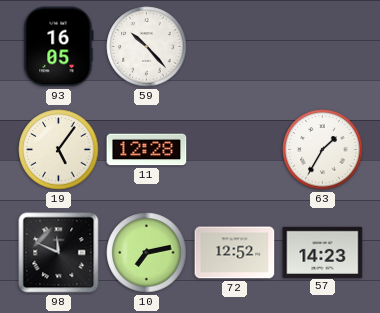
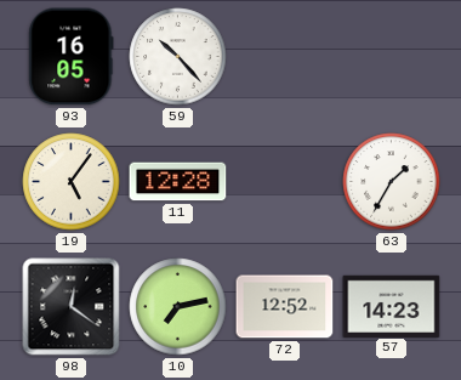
98: 11:49 -> 12:21 (72, 307)
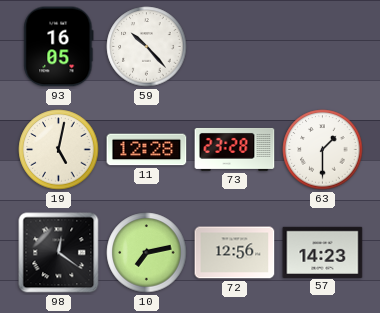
19: 5:06 -> 5:02 (59, 150)
73: none -> 23:28 (235, 149)
63: 1:35 -> 1:30 (323, 150)
72: 12:52 -> 12:56 (235, 253)
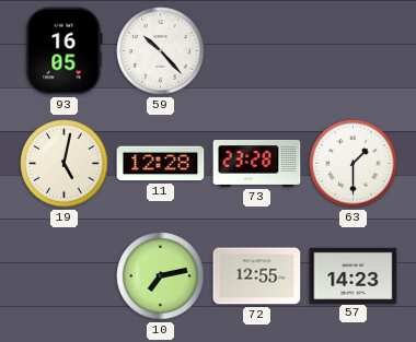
98: 12:21 -> none (59, 253)
72: 12:56 -> 12:55 (257, 276)
